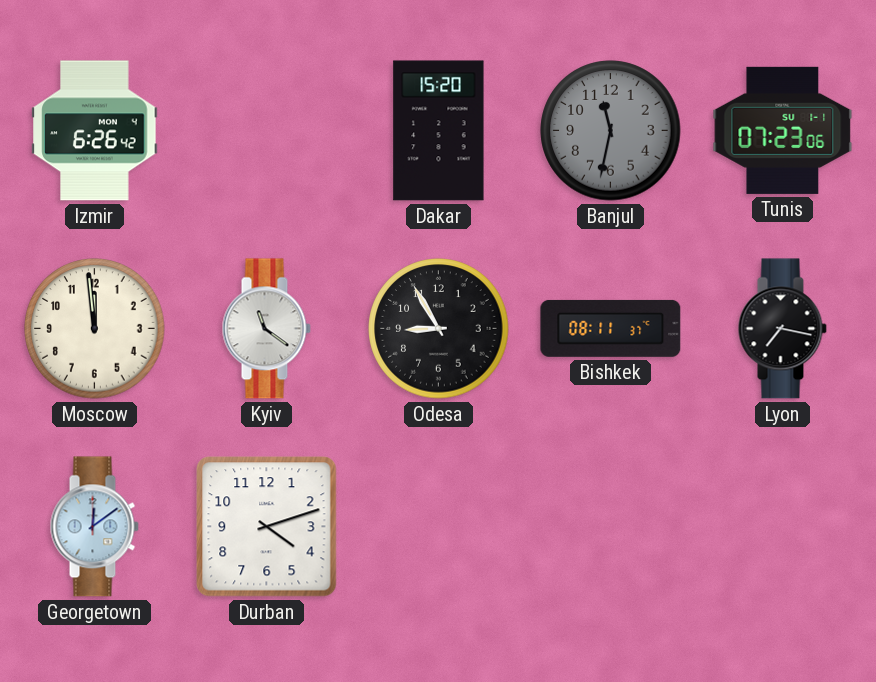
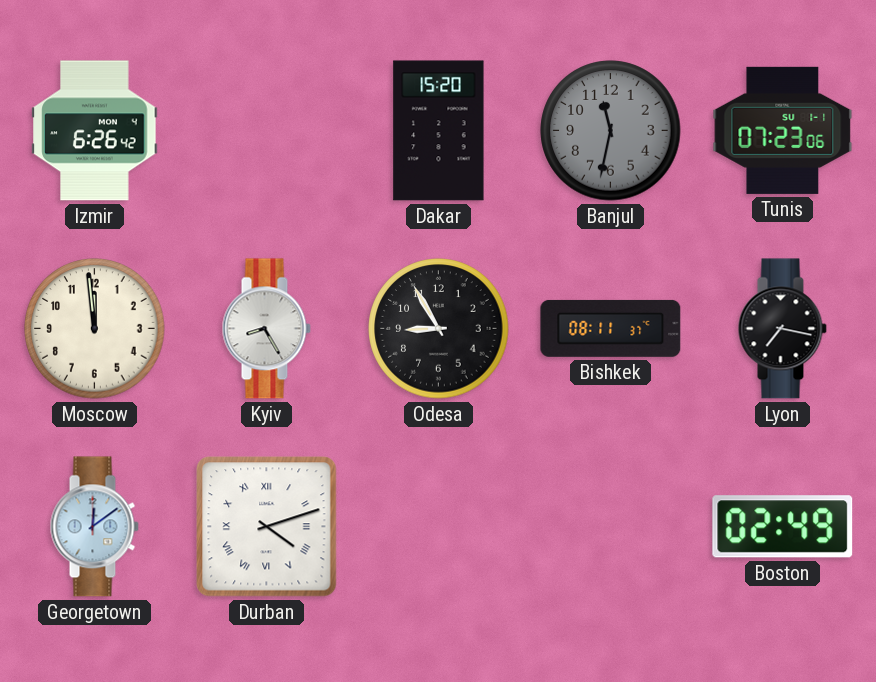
Kyiv: 11:21 -> 8:25 (266, 329)
Durban numerals: Arabic -> Roman (267, 527)
Boston: none -> 02:49 (783, 527)
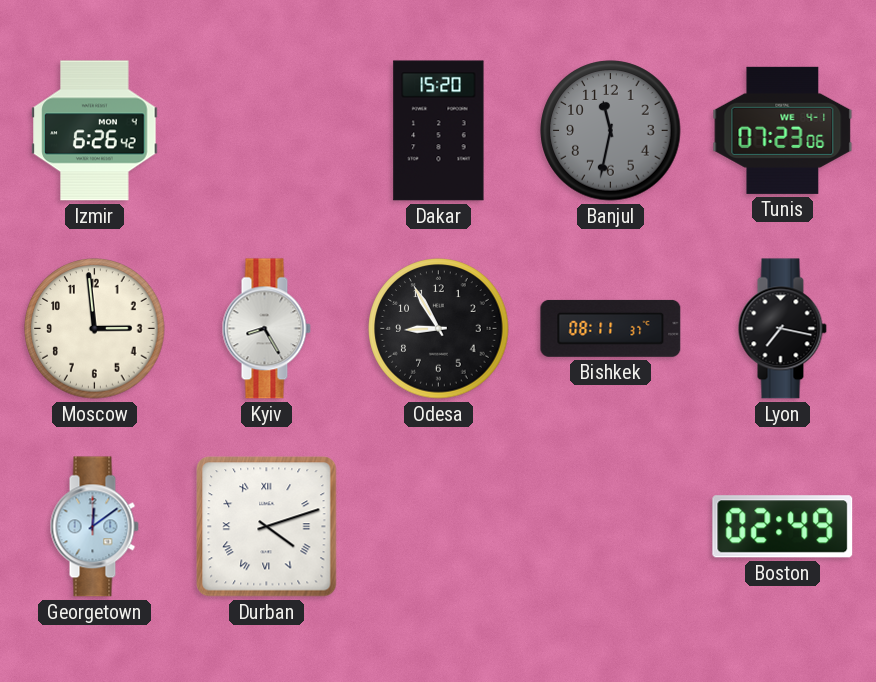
Tunis date: SU 1-1 -> WE 4-1 (783, 130)
Moscow: 11:59 -> 2:59 (95, 329)
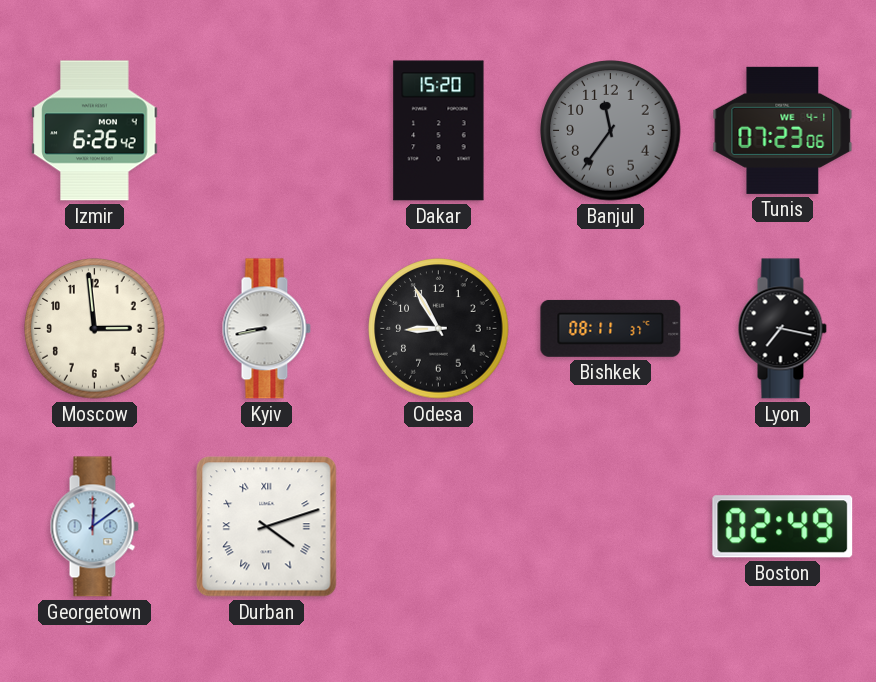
Banjul: 11:32 -> 11:36 (611, 131)
Kyiv: 8:25 -> 8:43 (266, 329)
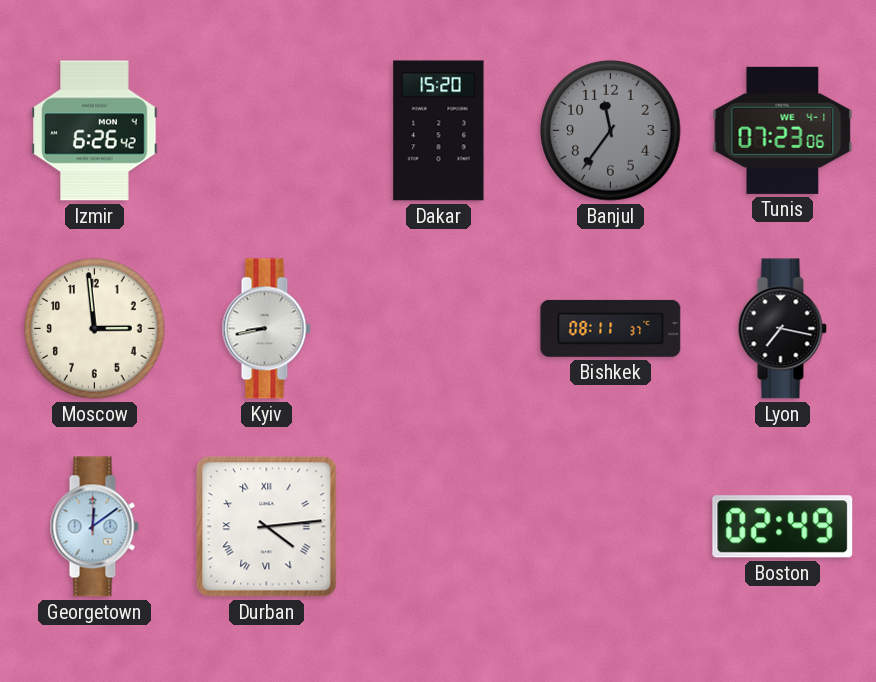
Odesa: 8:55 -> none (439, 329)
Durban: 4:12 -> 4:14 (267, 527)
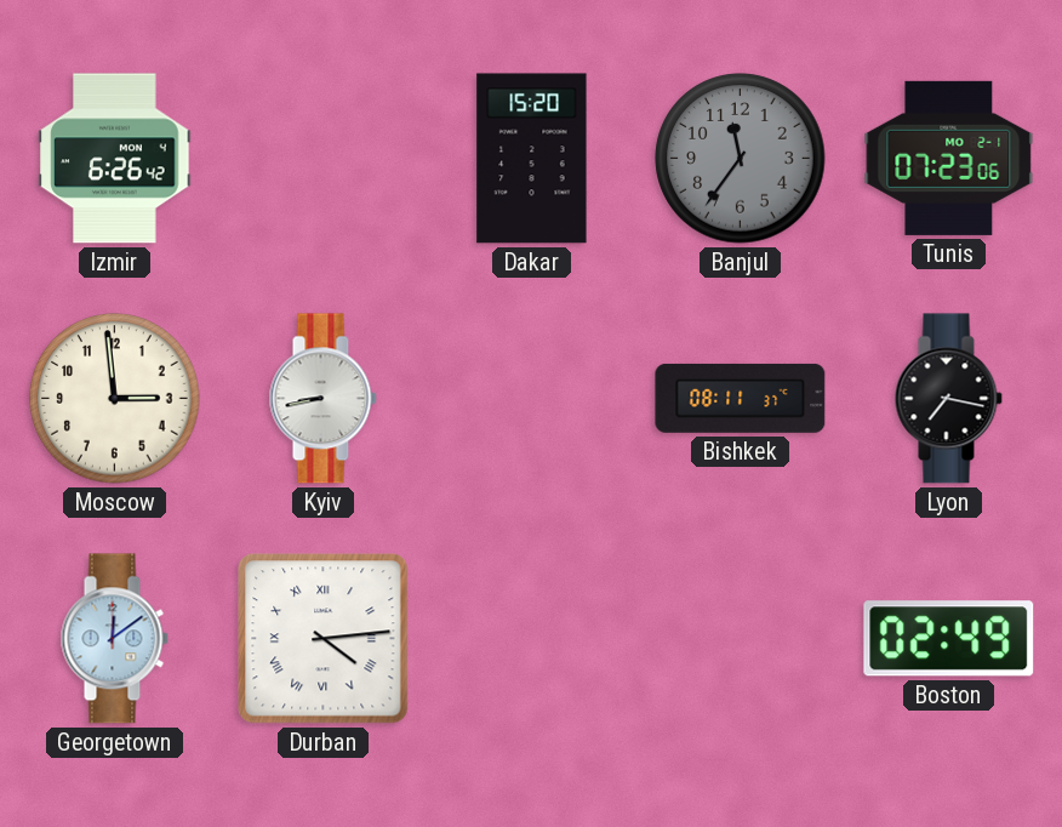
Tunis date: WE 4-1 -> MO 2-1 (949, 158)
